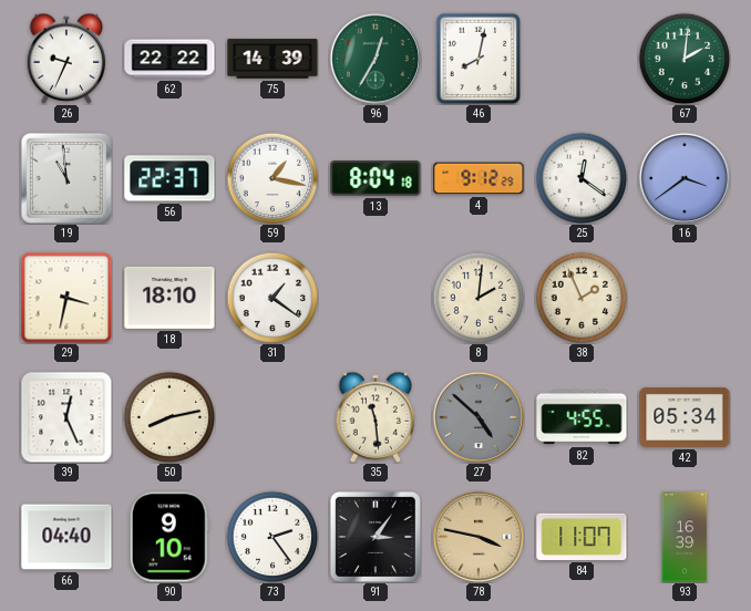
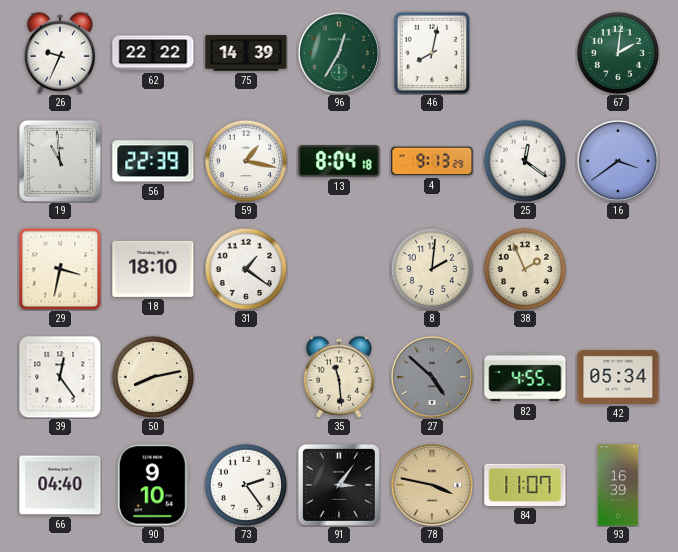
56: 22:37 -> 22:39 (153, 161)
4: 9:12 -> 9:13 (432, 161)
39: 12:26 -> 12:24 (60, 377)
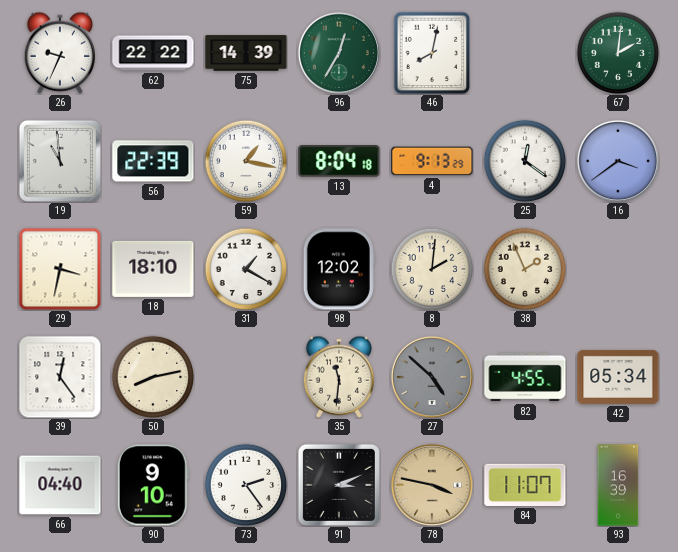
31: 1:21 -> 1:20 (246, 269)
98: none -> 12:02 (339, 269)
35: 11:29 -> 11:31 (339, 377)
91: 3:06 -> 3:11 (339, 485)
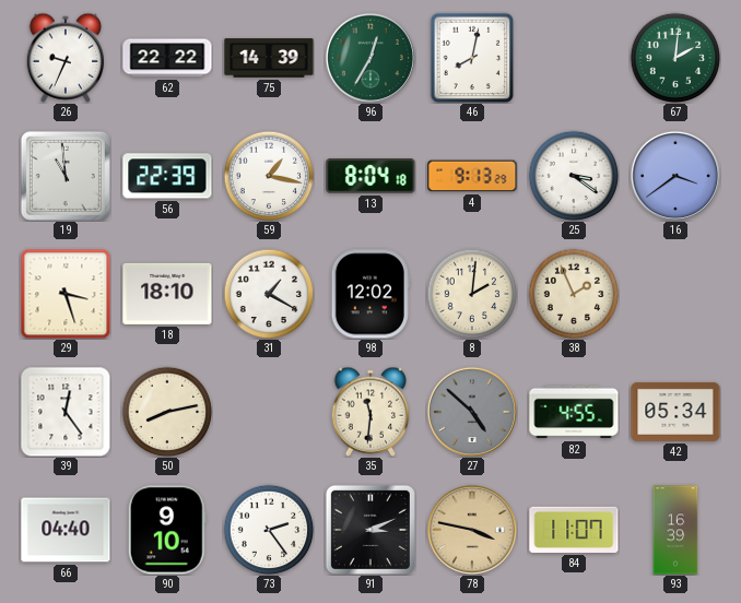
25: 12:21 -> 3:21 (574, 176)
29: 3:32 -> 3:27 (66, 294)
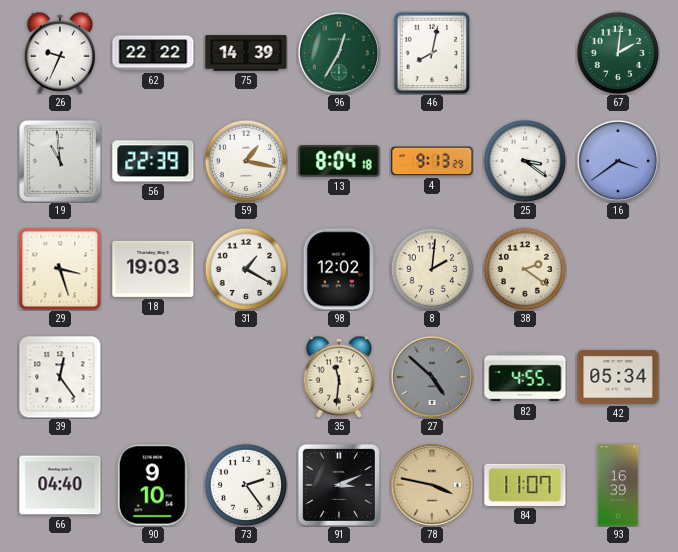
18: 18:10 -> 19:03 (153, 269)
38: 1:56 -> 2:21 (525, 269)
50: 8:13 -> none (167, 412)
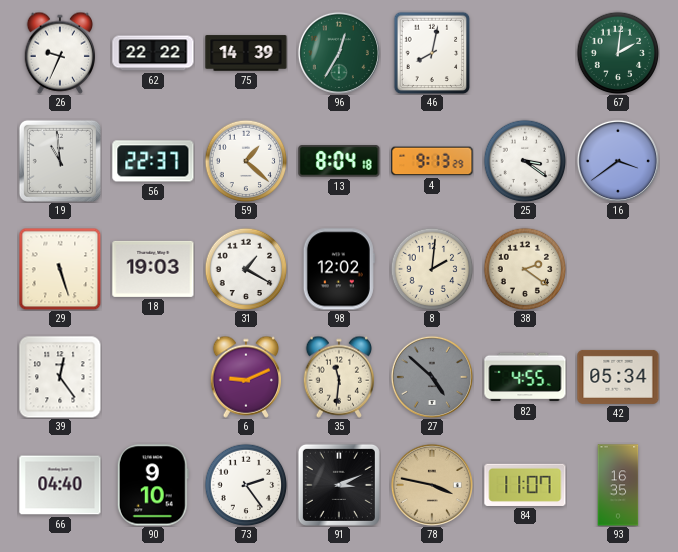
56: 22:39 -> 22:37 (153, 161)
59: 1:17 -> 1:22 (246, 161)
29: 3:27 -> 5:27 (60, 269)
6: none -> 9:11 (246, 377)
93: 16:39 -> 16:35 (618, 485)
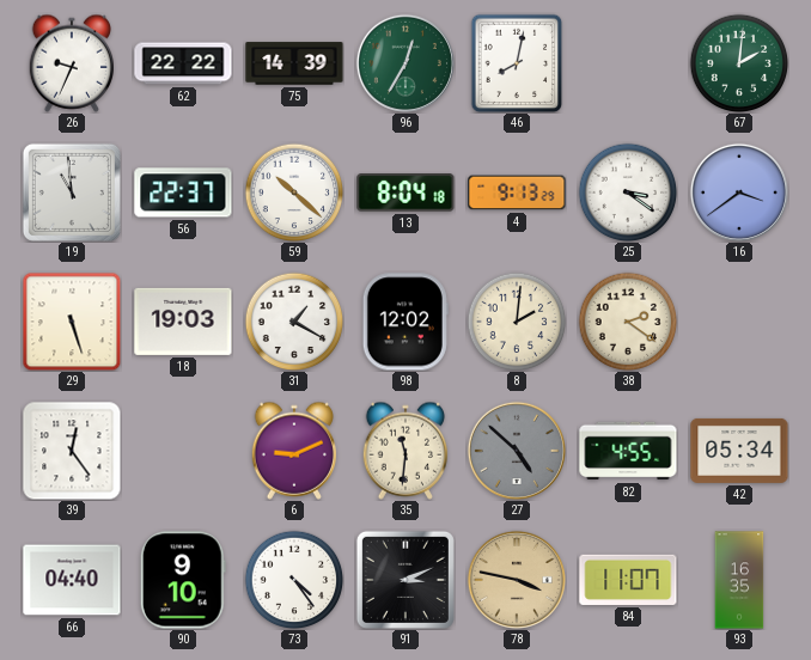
59: 1:22 -> 10:22 (294, 192)
73: 2:24 -> 4:24 (294, 580)
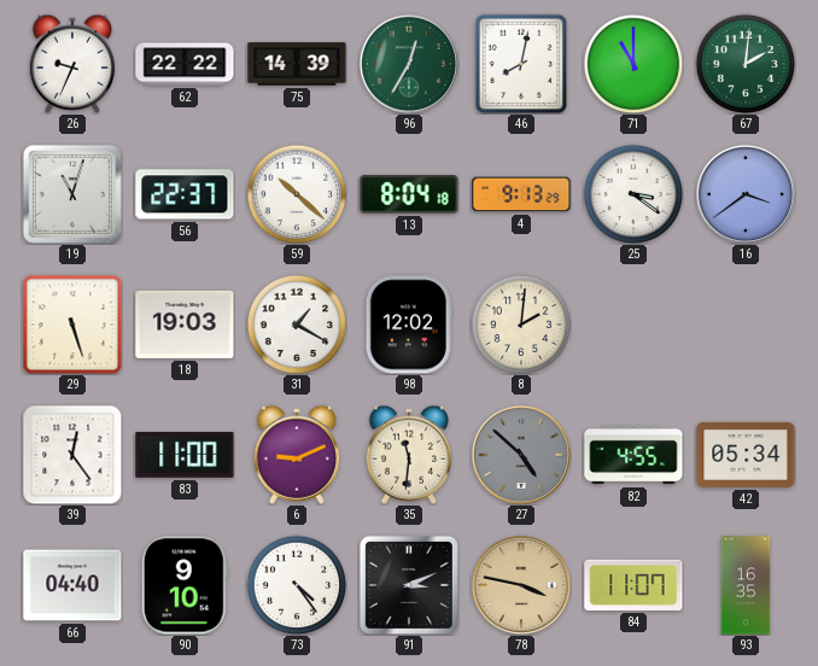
71: none -> 11:00 (633, 64)
19: 10:59 -> 11:03 (72, 194)
38: 2:21 -> none (628, 322)
83: none -> 11:00 (185, 455)
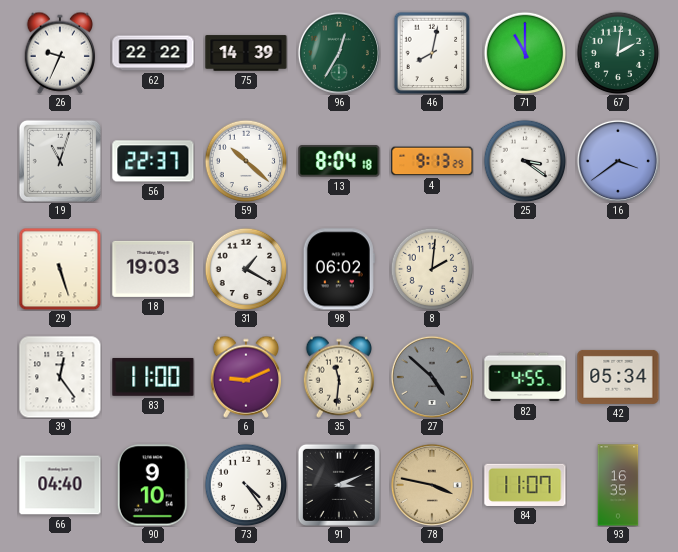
98: 12:02 -> 06:02 (339, 269)
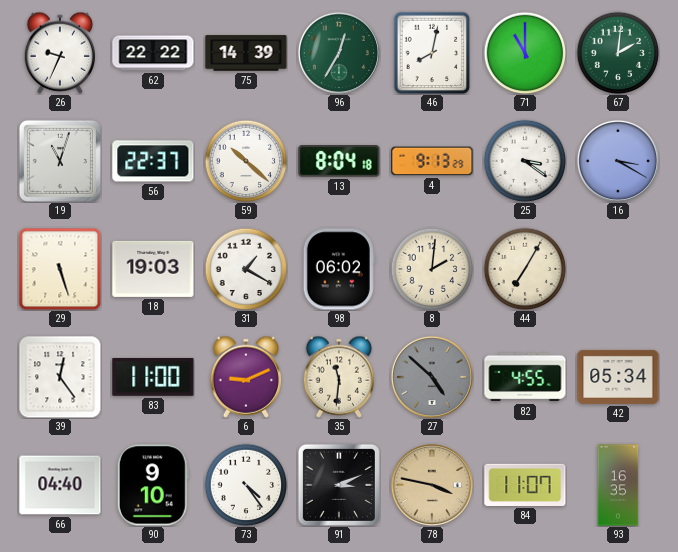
16: 3:39 -> 3:20 (618, 161)
44: none -> 7:05 (525, 269)
